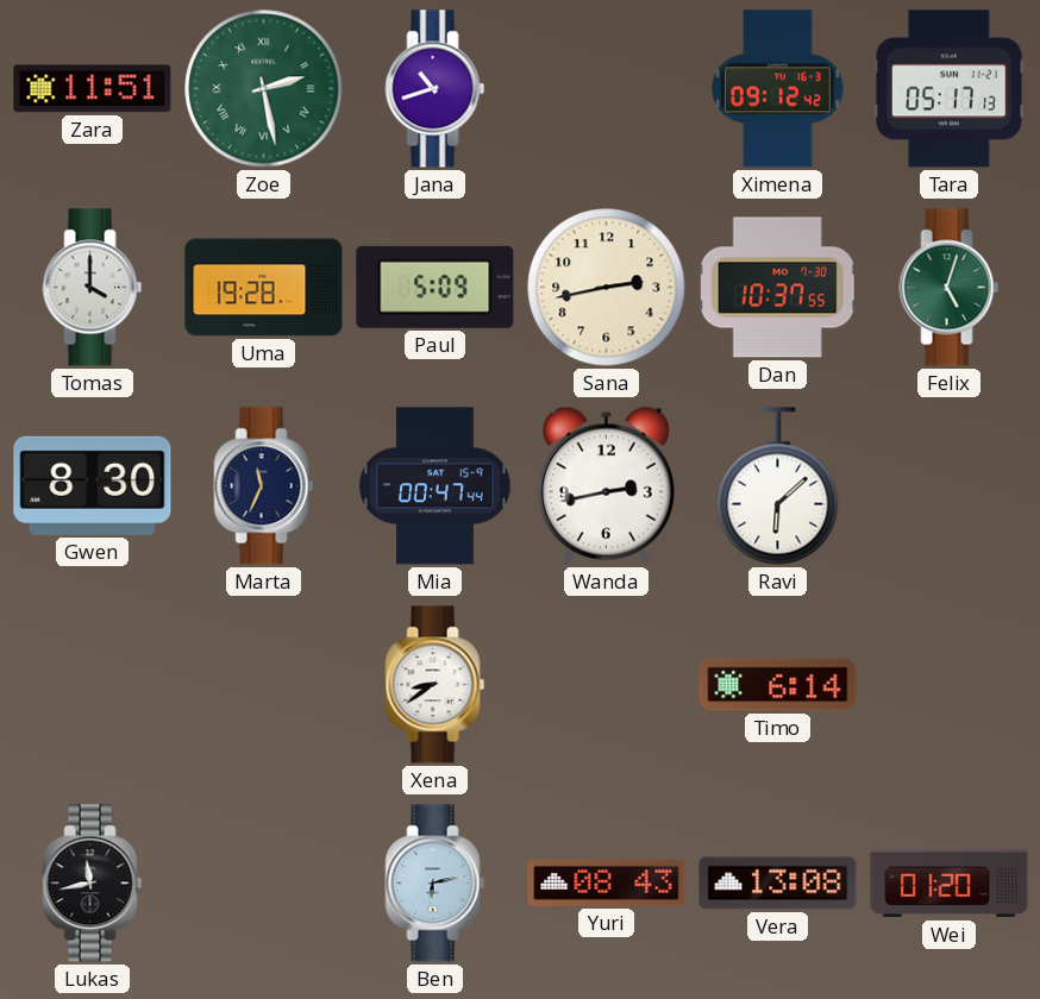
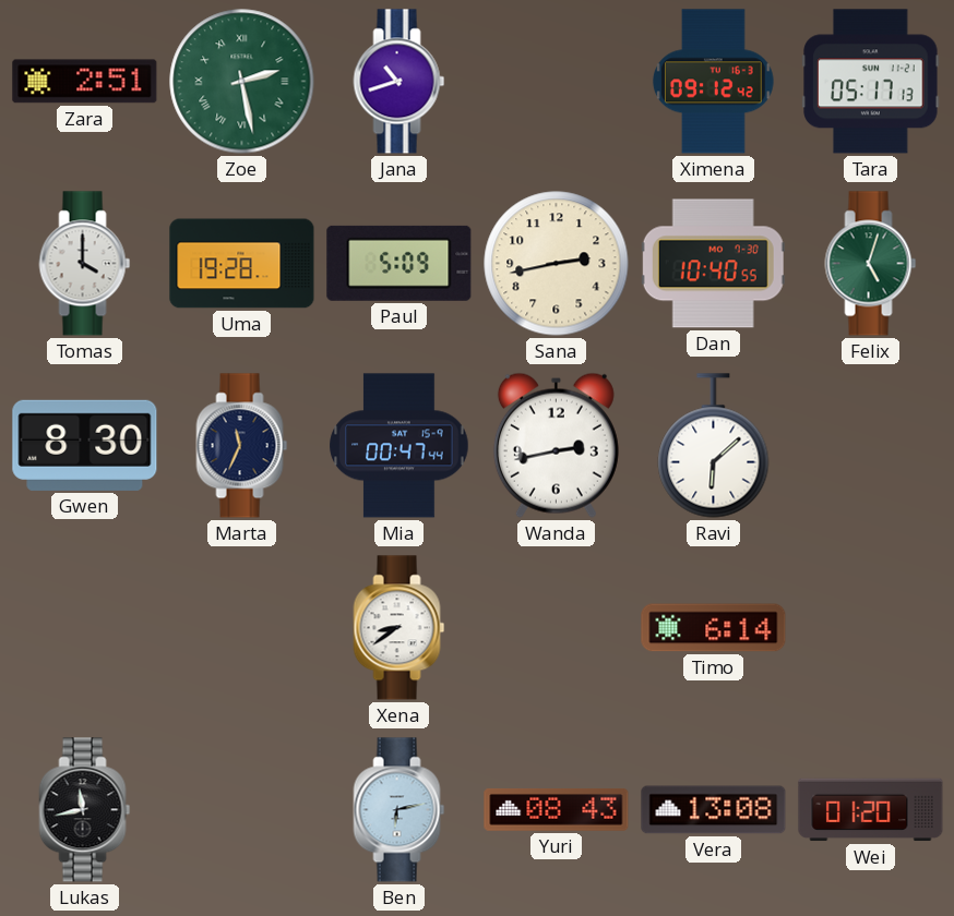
Zara: 11:51 -> 2:51 (85, 82)
Dan: 10:37 -> 10:40 (713, 264)
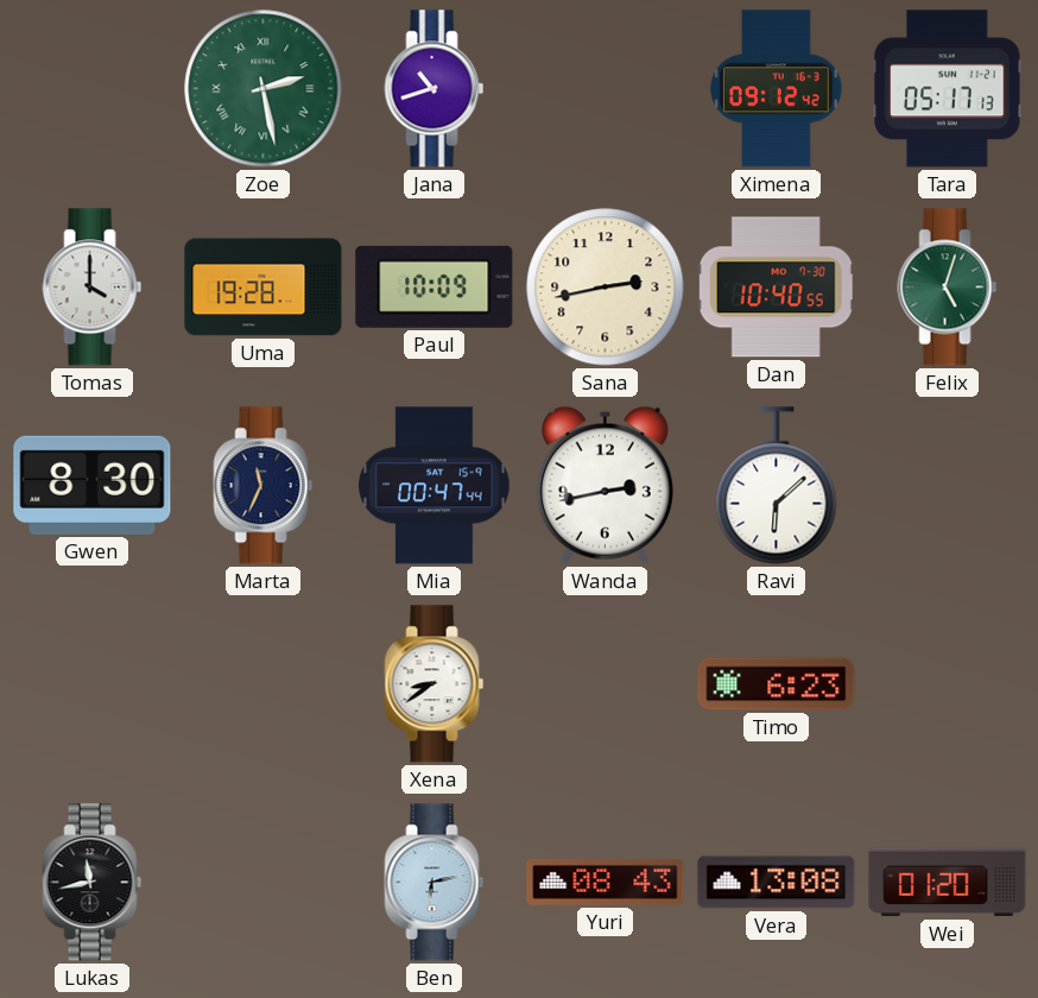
Zara: 2:51 -> none (85, 82)
Paul: 5:09 -> 10:09 (435, 286)
Timo: 6:14 -> 6:23 (777, 684)
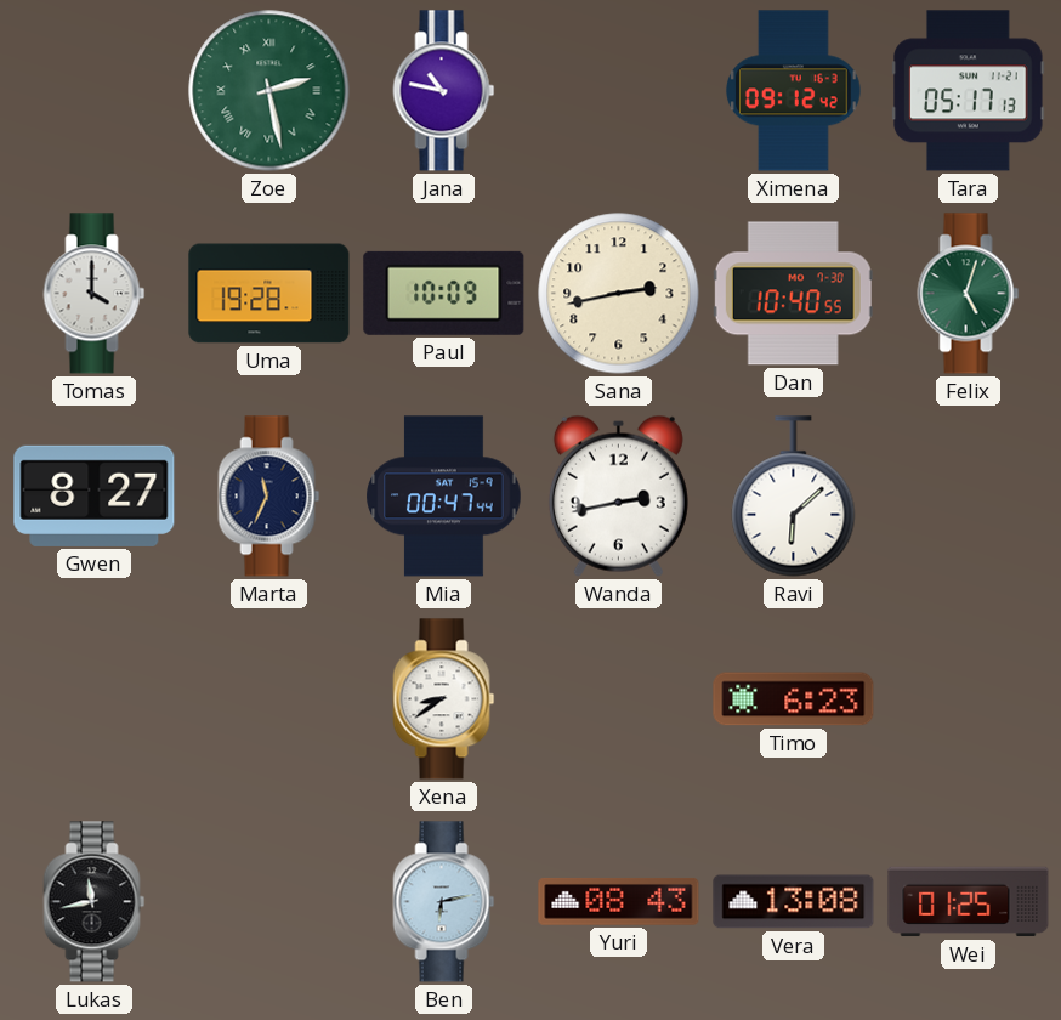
Jana: 10:42 -> 10:47 (444, 91)
Gwen: 8:30 -> 8:27 (95, 495)
Wei: 01:20 -> 01:25 (969, 902)
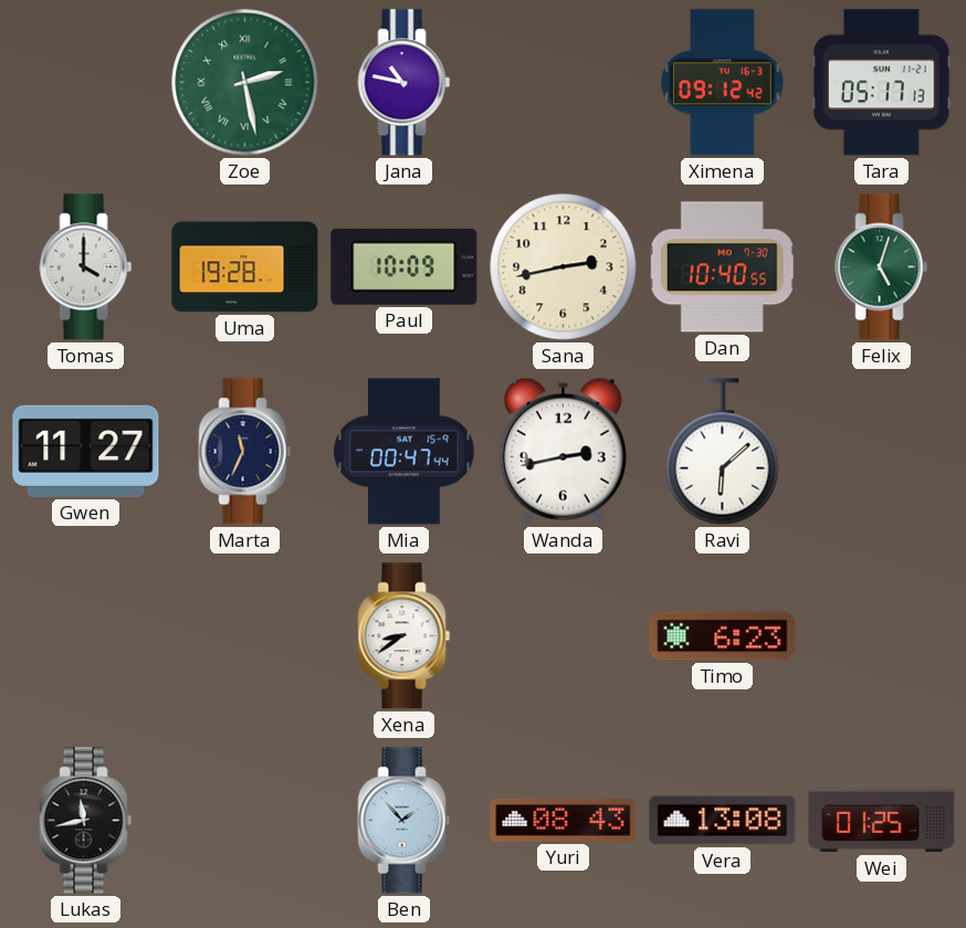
Gwen: 8:27 -> 11:27 (86, 451)
Ben: 6:13 -> 1:53 (405, 821)
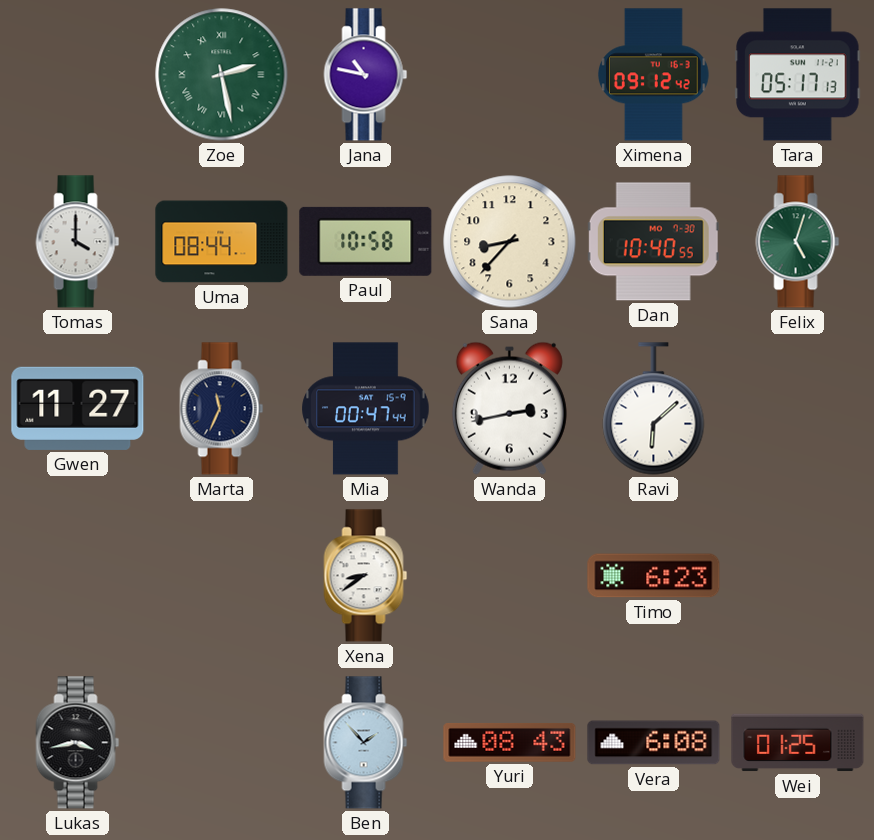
Uma: 19:28 -> 08:44 (222, 242)
Paul: 10:09 -> 10:58 (366, 241)
Sana: 2:43 -> 8:37 (510, 242)
Lukas: 11:43 -> 3:43 (78, 743)
Vera: 13:08 -> 6:08 (654, 743)
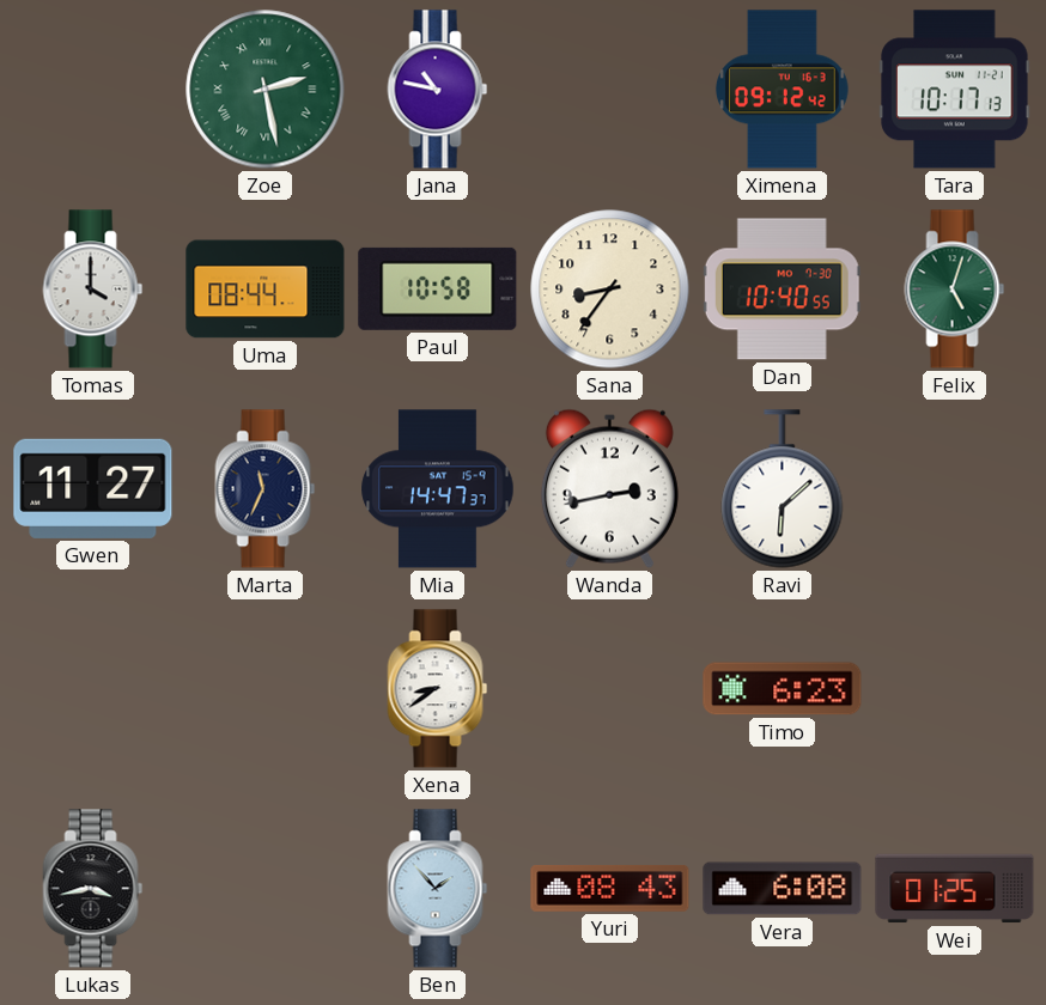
Tara: 05:17 -> 10:17 (955, 90)
Sana: 8:37 -> 8:36 (610, 290)
Mia: 00:47 -> 14:47 (438, 489)
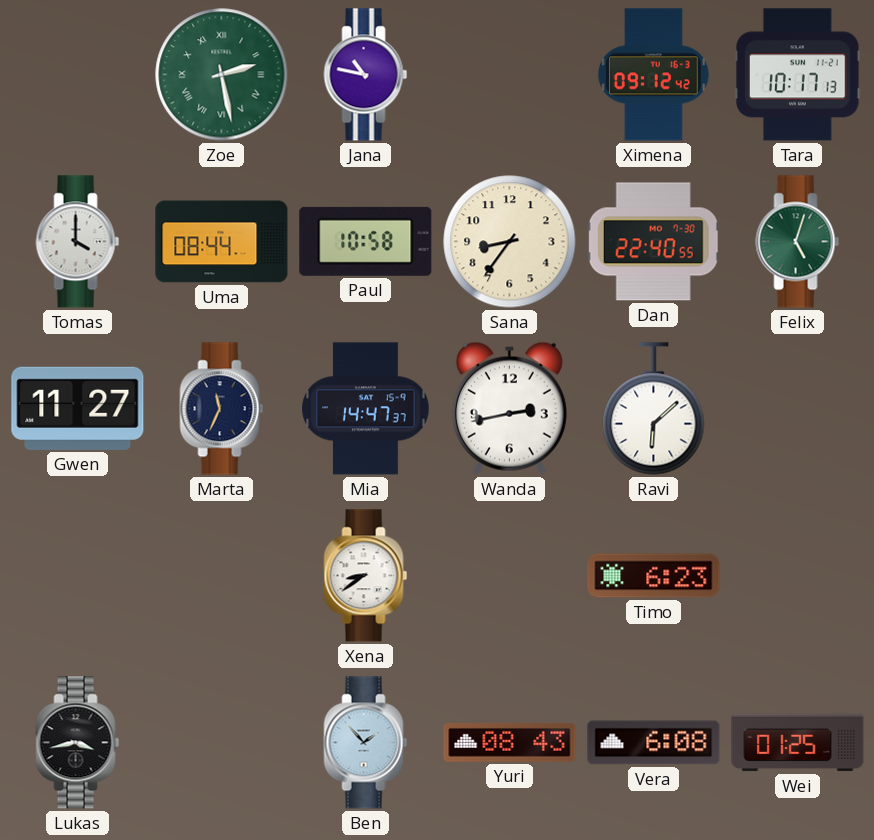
Dan: 10:40 -> 22:40 (653, 242)
